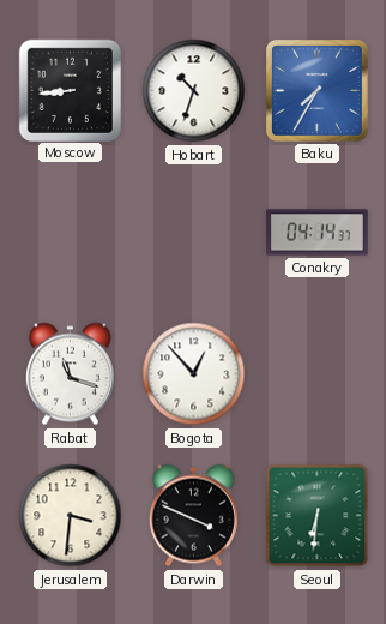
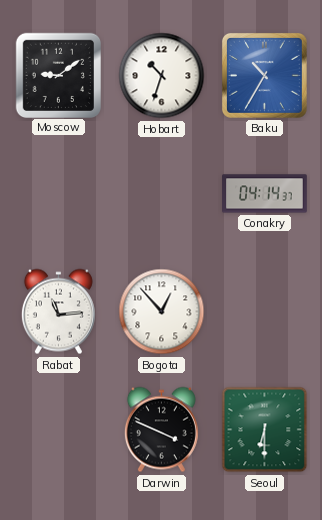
Moscow: 8:44 -> 9:09 (58, 75)
Baku: 7:35 -> 10:35 (264, 75)
Rabat: 11:18 -> 11:14 (58, 312)
Jerusalem: 3:31 -> none (71, 516)
Seoul: 6:31 -> 6:30 (265, 430)
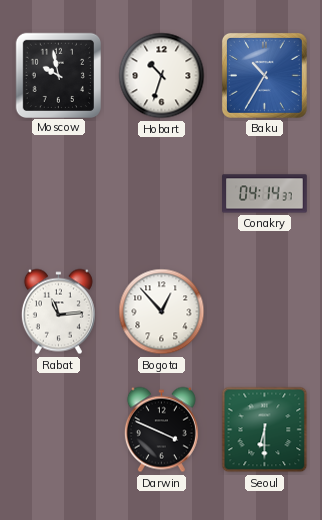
Moscow: 9:09 -> 9:58 (58, 75)
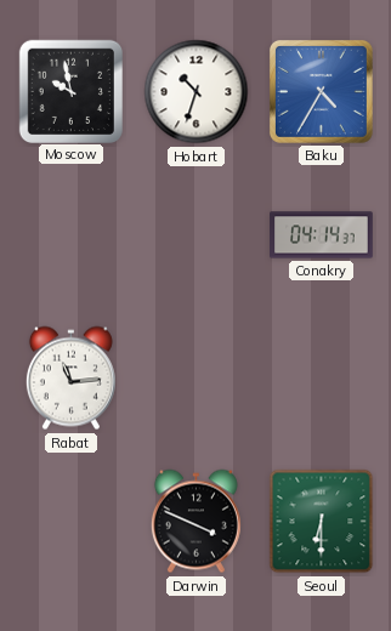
Baku: 10:35 -> 4:35 (321, 91)
Bogota: 12:53 -> none (162, 312)
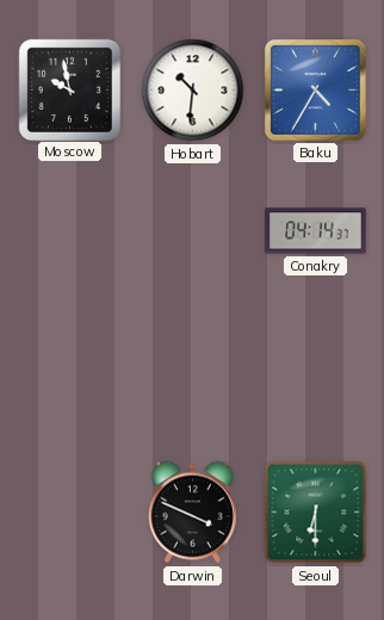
Hobart: 10:33 -> 10:31 (193, 91)
Rabat: 11:14 -> none (70, 379)
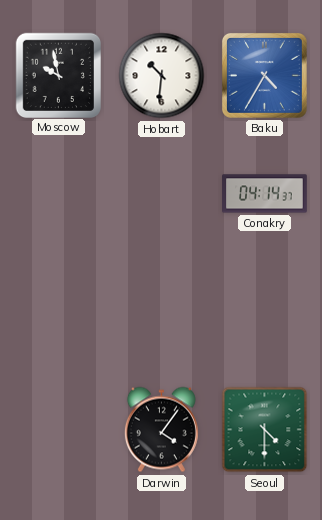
Darwin: 3:49 -> 4:06 (161, 430)
Seoul: 6:30 -> 4:30 (265, 430)
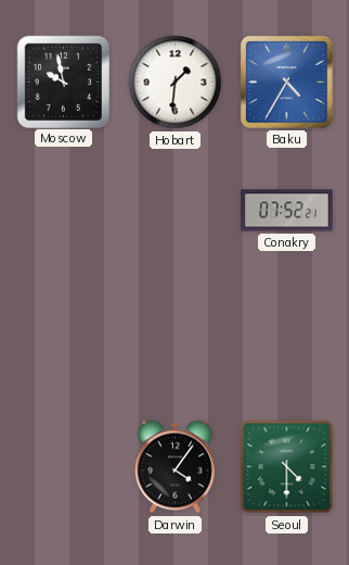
Hobart: 10:31 -> 1:31 (176, 83)
Conakry: 04:14 -> 07:52 (287, 211)
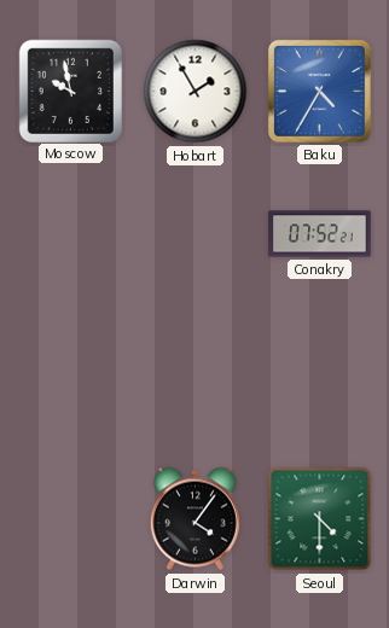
Hobart: 1:31 -> 1:55 (196, 92)
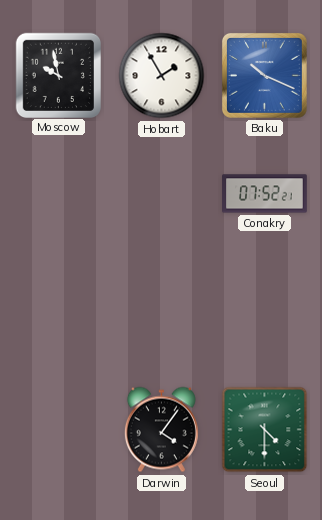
Baku: 4:35 -> 10:19 (264, 75)
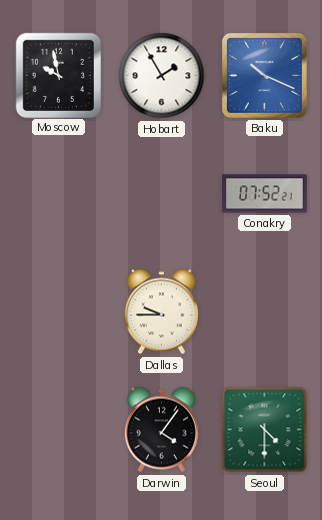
Dallas: none -> 9:45 (161, 312)
